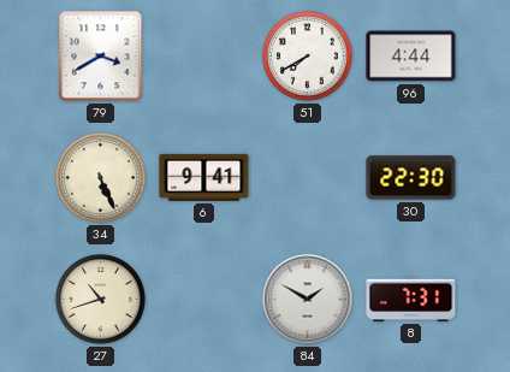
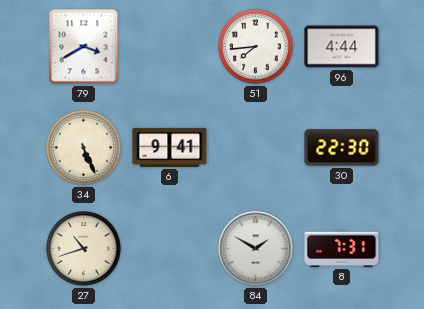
51: 7:40 -> 7:44 (256, 47)
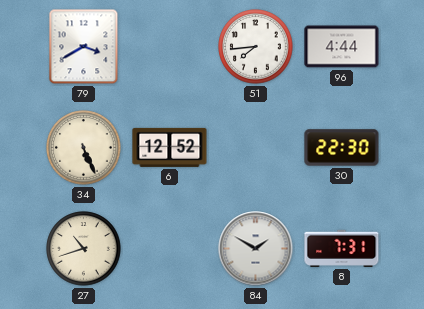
6: 9:41 -> 12:52 (170, 147)
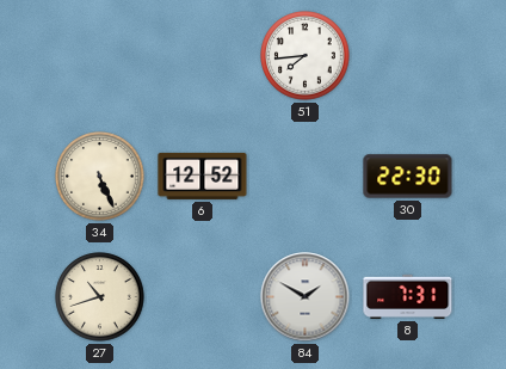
79: 3:40 -> none (84, 47)
96: 4:44 -> none (342, 47)
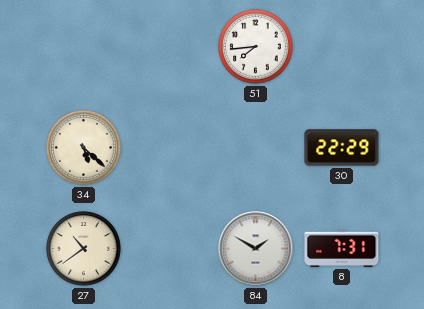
34: 5:26 -> 5:22 (84, 148)
6: 12:52 -> none (203, 176)
30: 22:30 -> 22:29 (342, 148)
27: 10:42 -> 10:39 (84, 249)
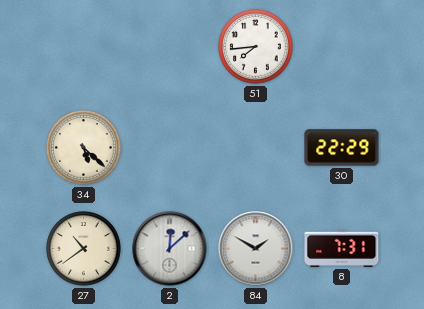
2: none -> 12:08 (170, 249)
